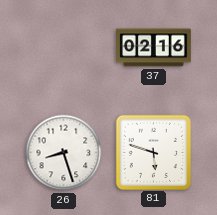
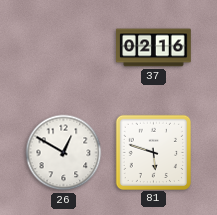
26: 8:27 -> 12:50 (64, 153)
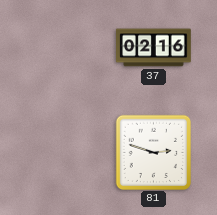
26: 12:50 -> none (64, 153)
81: 5:48 -> 2:48 (153, 152)
